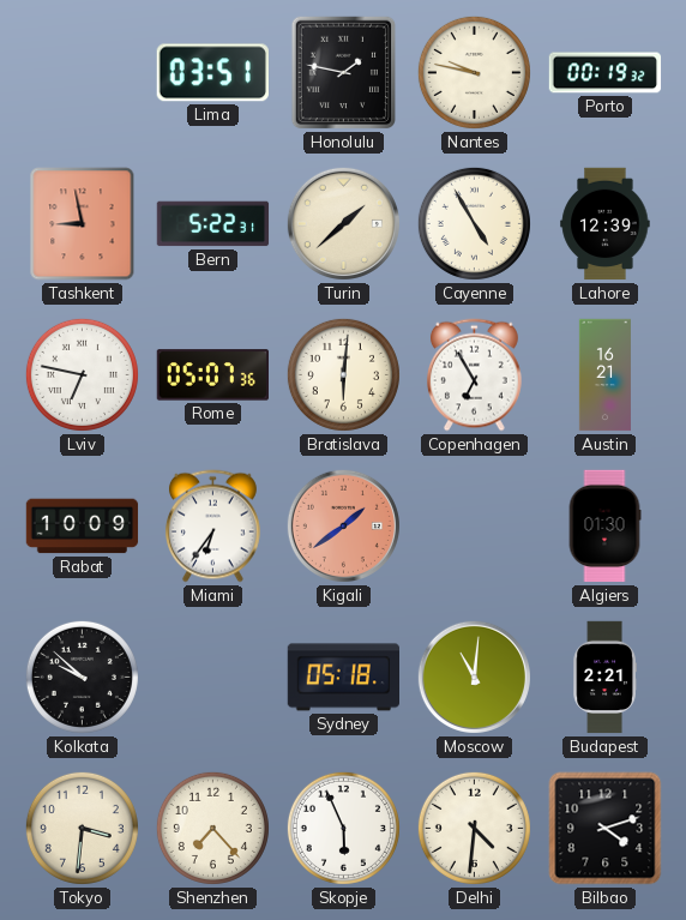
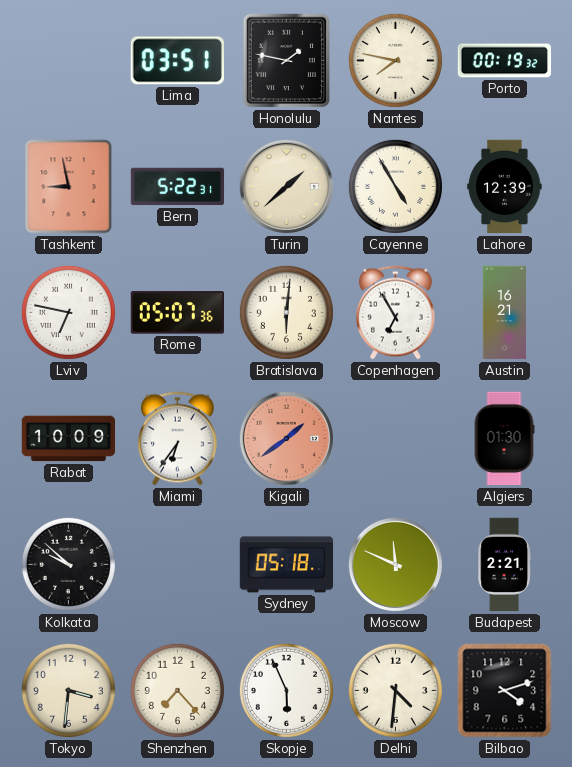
Nantes: 9:47 -> 7:47 (395, 60)
Moscow: 11:01 -> 11:49 (395, 564)
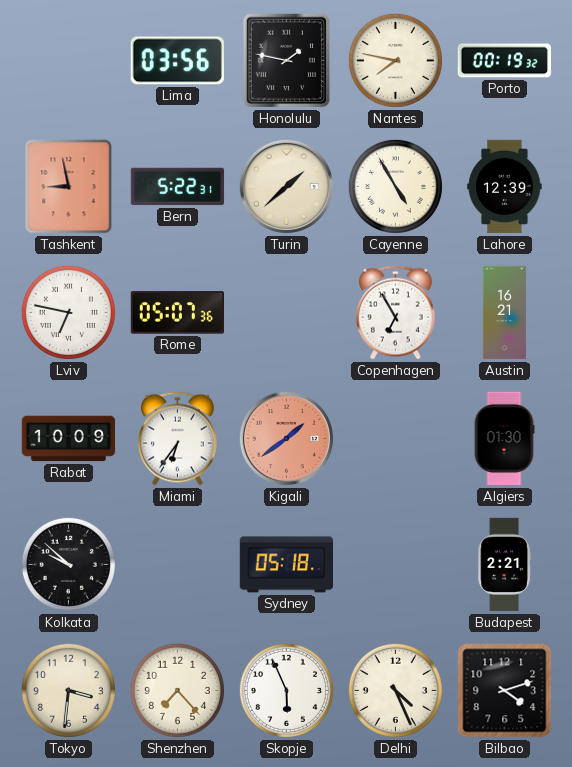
Lima: 03:51 -> 03:56 (177, 61)
Bratislava: 6:01 -> none (286, 312)
Moscow: 11:49 -> none (395, 564)
Delhi: 4:31 -> 4:26 (395, 690)
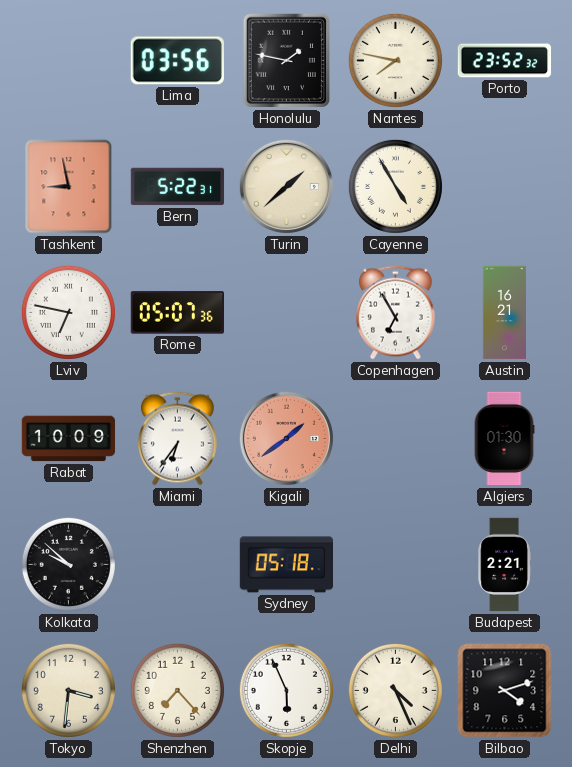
Porto: 00:19 -> 23:52 (505, 61)
Lahore: 12:39 -> none (505, 187)
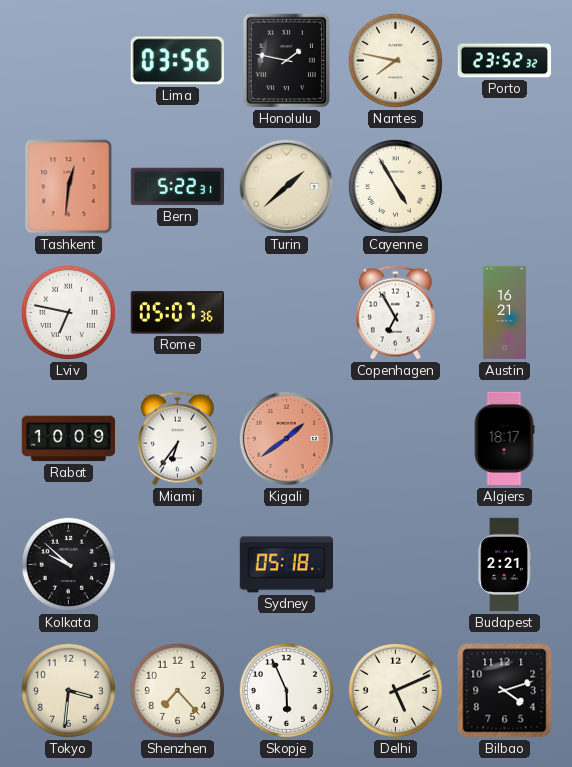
Tashkent: 8:58 -> 12:31 (69, 187)
Algiers: 01:30 -> 18:17 (504, 439)
Delhi: 4:26 -> 5:11 (395, 690)
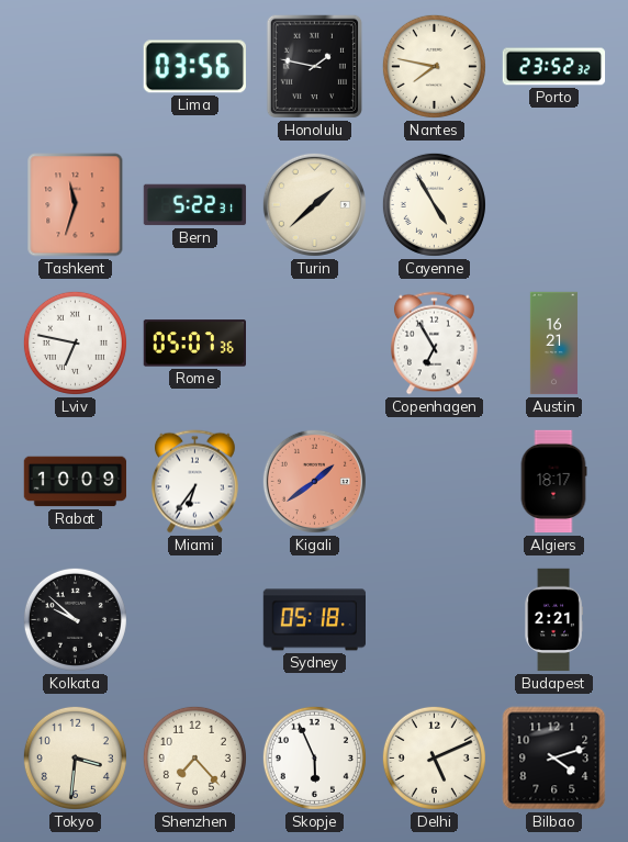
Tashkent: 12:31 -> 11:33 (76, 205)
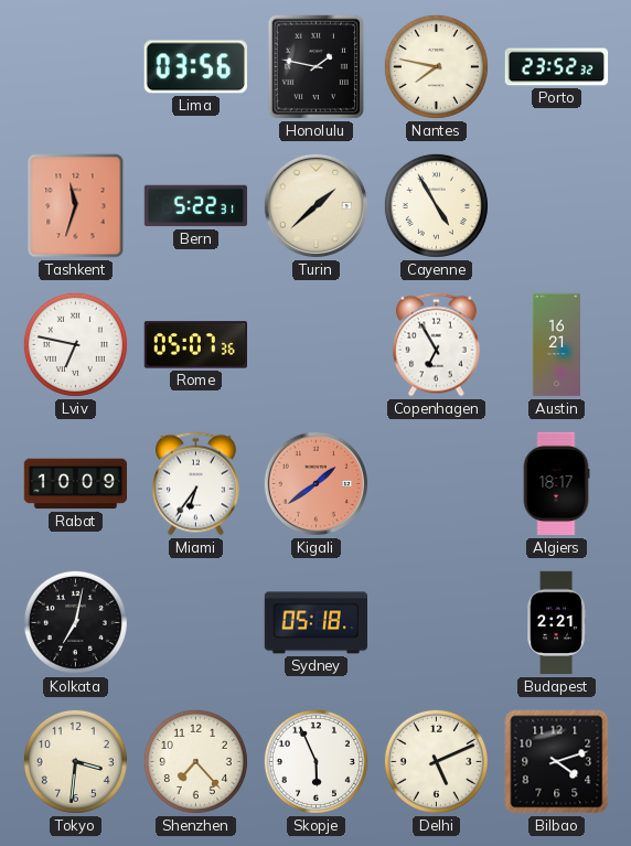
Kolkata: 9:52 -> 7:02 (75, 622)
